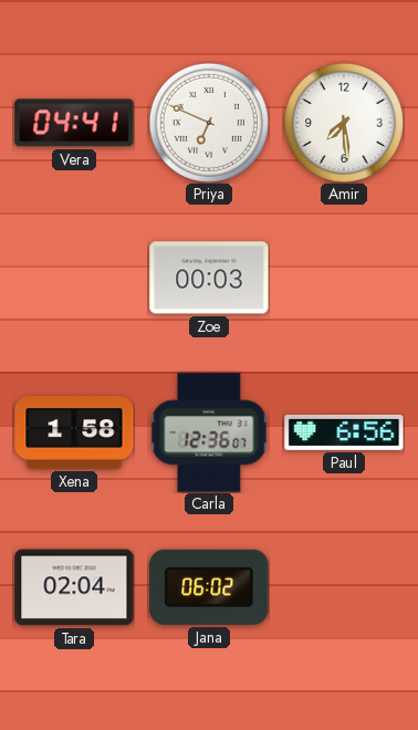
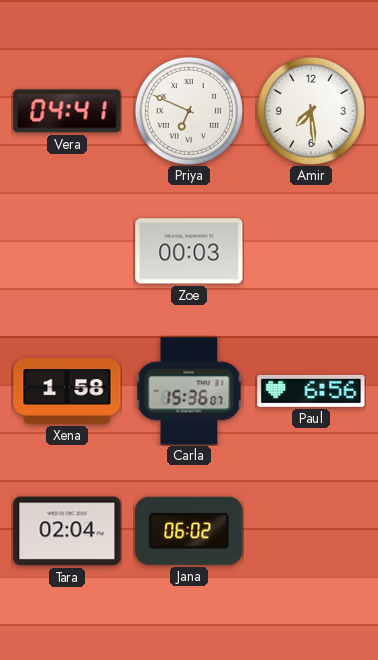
Carla: 12:36 -> 15:36 (189, 391)
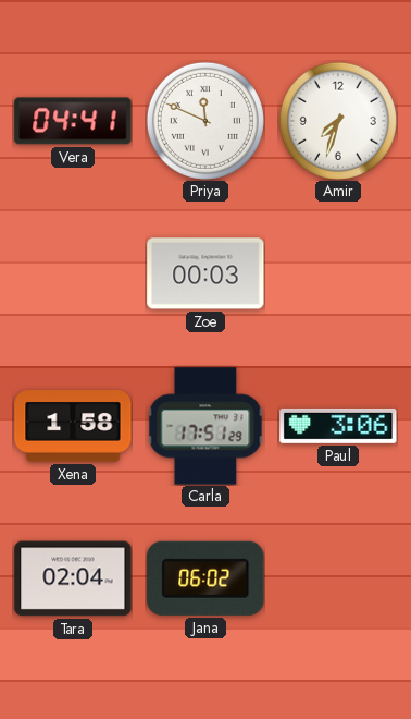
Priya: 6:49 -> 11:49 (205, 121)
Amir: 7:29 -> 7:33 (338, 121)
Carla: 15:36 -> 17:51 (205, 426)
Paul: 6:56 -> 3:06 (338, 426)
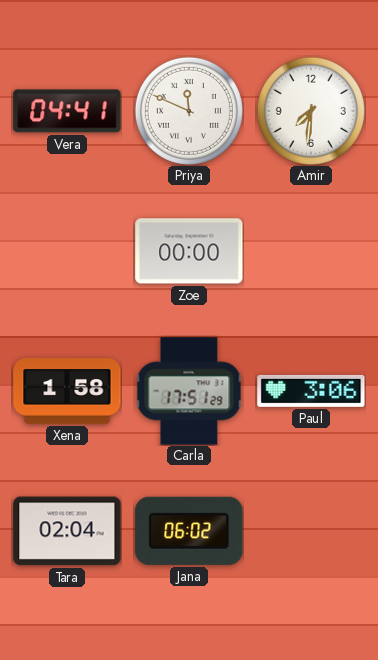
Amir: 7:33 -> 7:31 (311, 111)
Zoe: 00:03 -> 00:00 (189, 251)
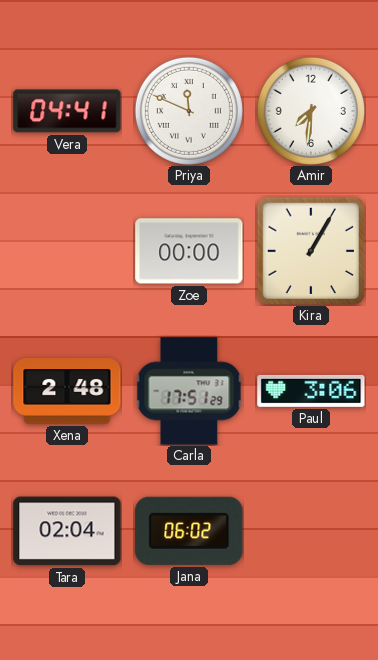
Kira: none -> 1:05 (310, 250)
Xena: 1:58 -> 2:48 (67, 391)
